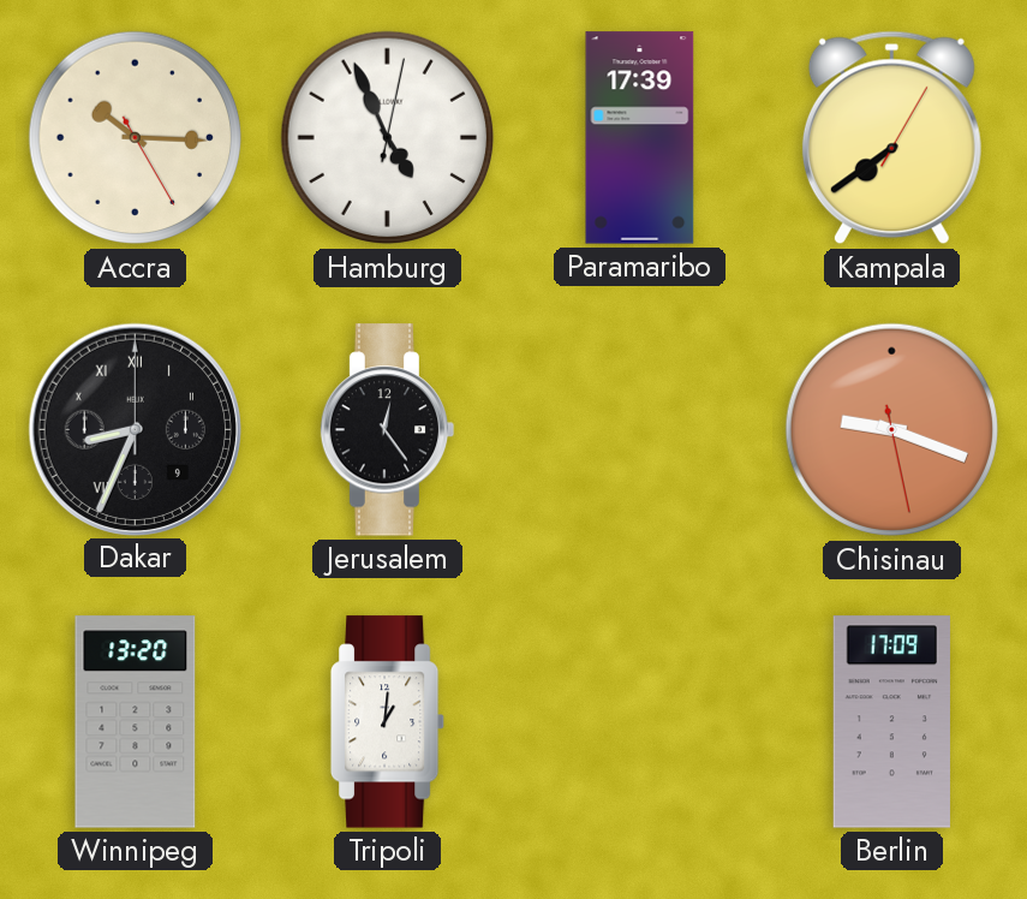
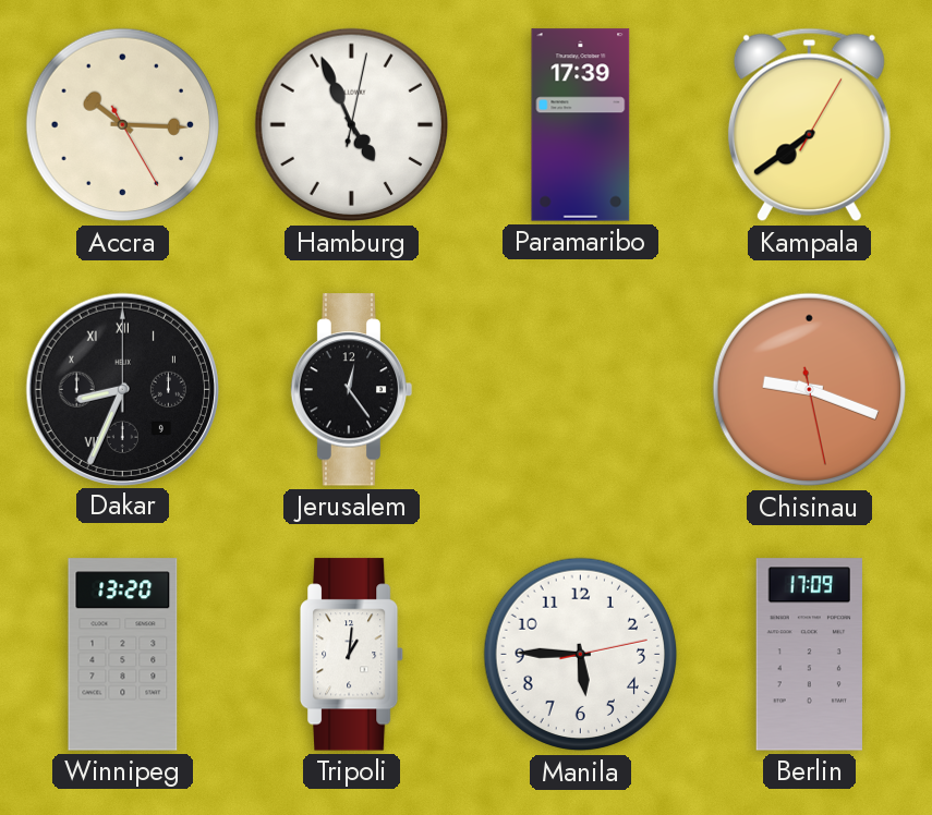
Manila: none -> 5:45 (581, 655)
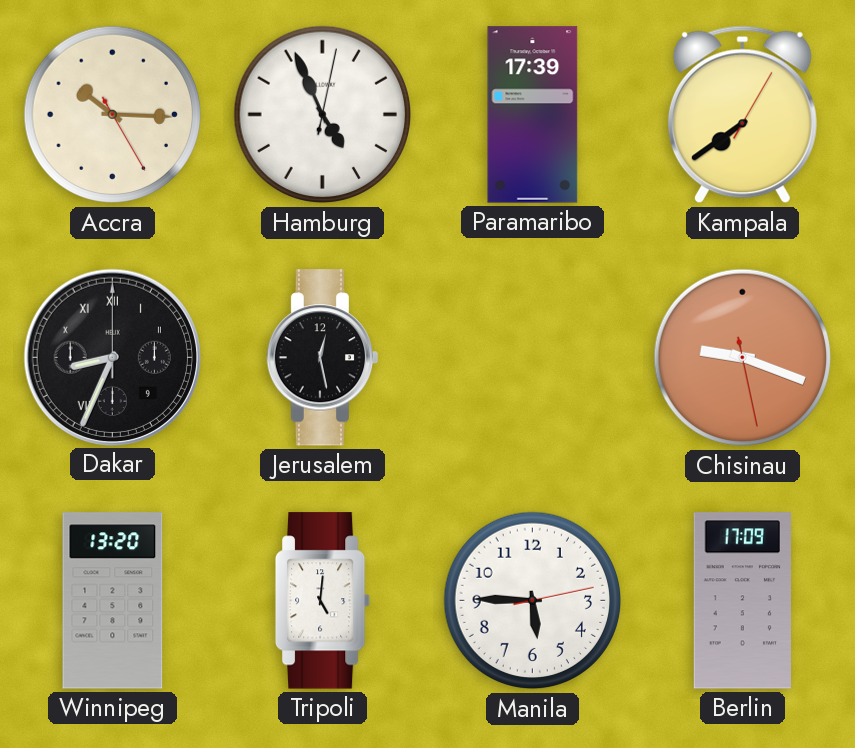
Jerusalem: 12:24 -> 12:28 (323, 358)
Tripoli: 1:01 -> 5:01 (323, 601)
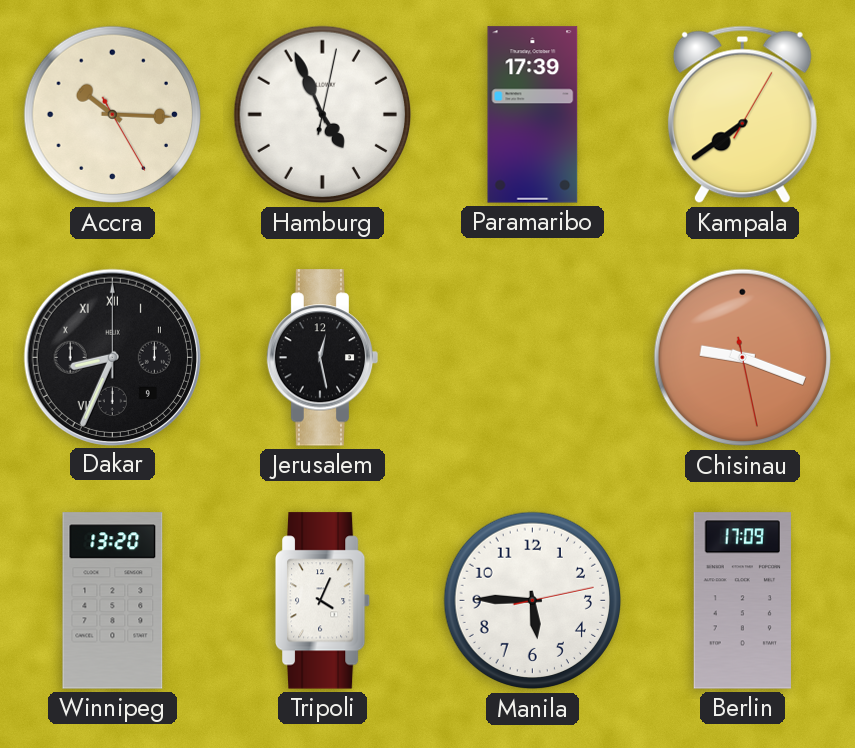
Tripoli: 5:01 -> 4:04 (323, 601)
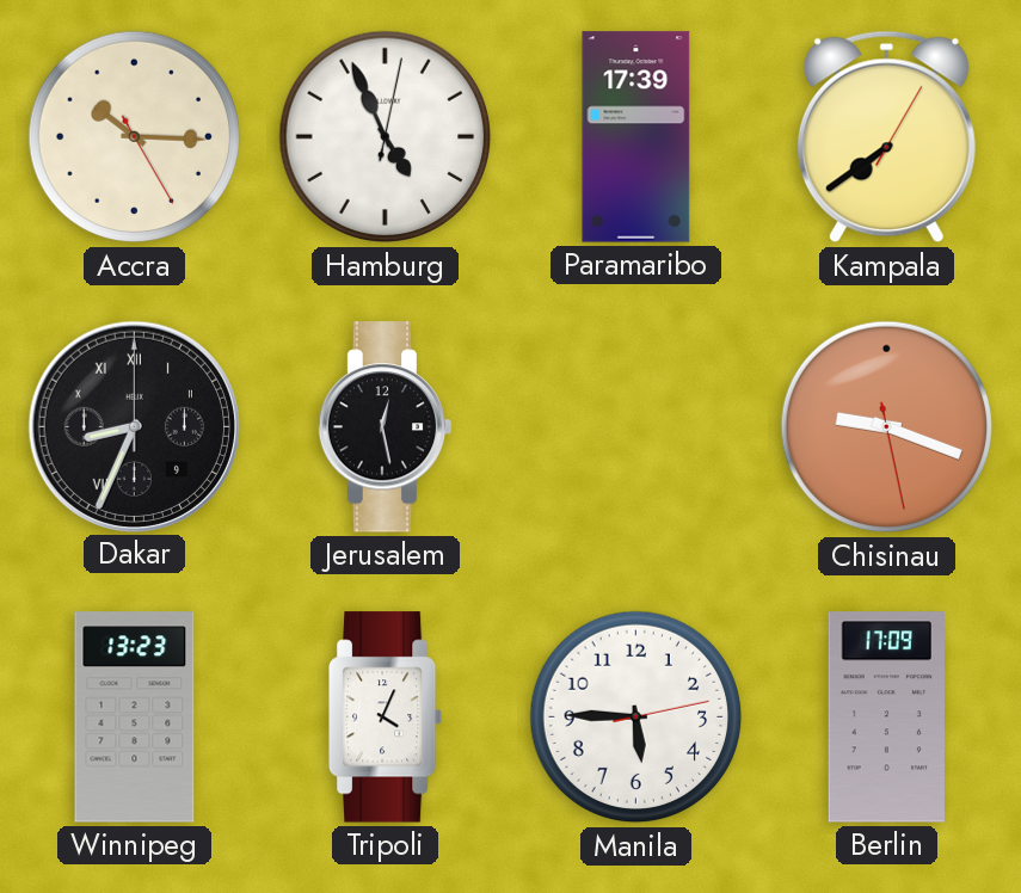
Winnipeg: 13:20 -> 13:23 (135, 718)
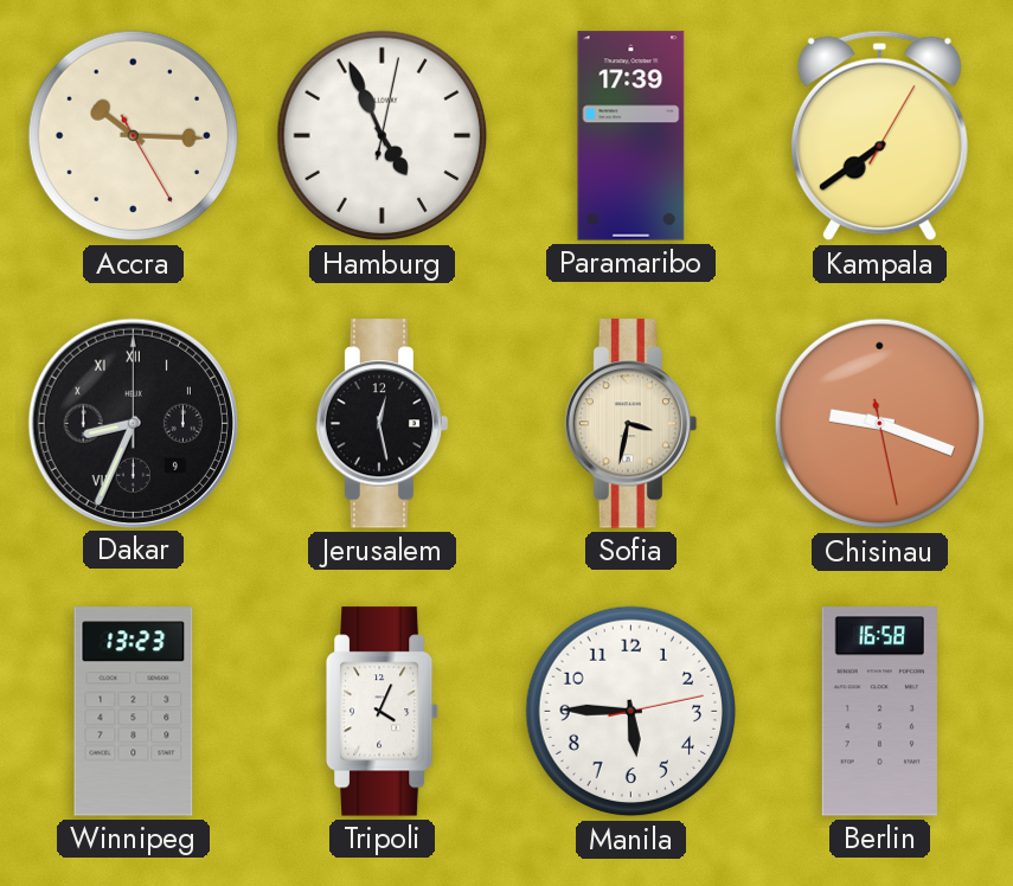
Sofia: none -> 3:32 (631, 424)
Berlin: 17:09 -> 16:58 (879, 712)
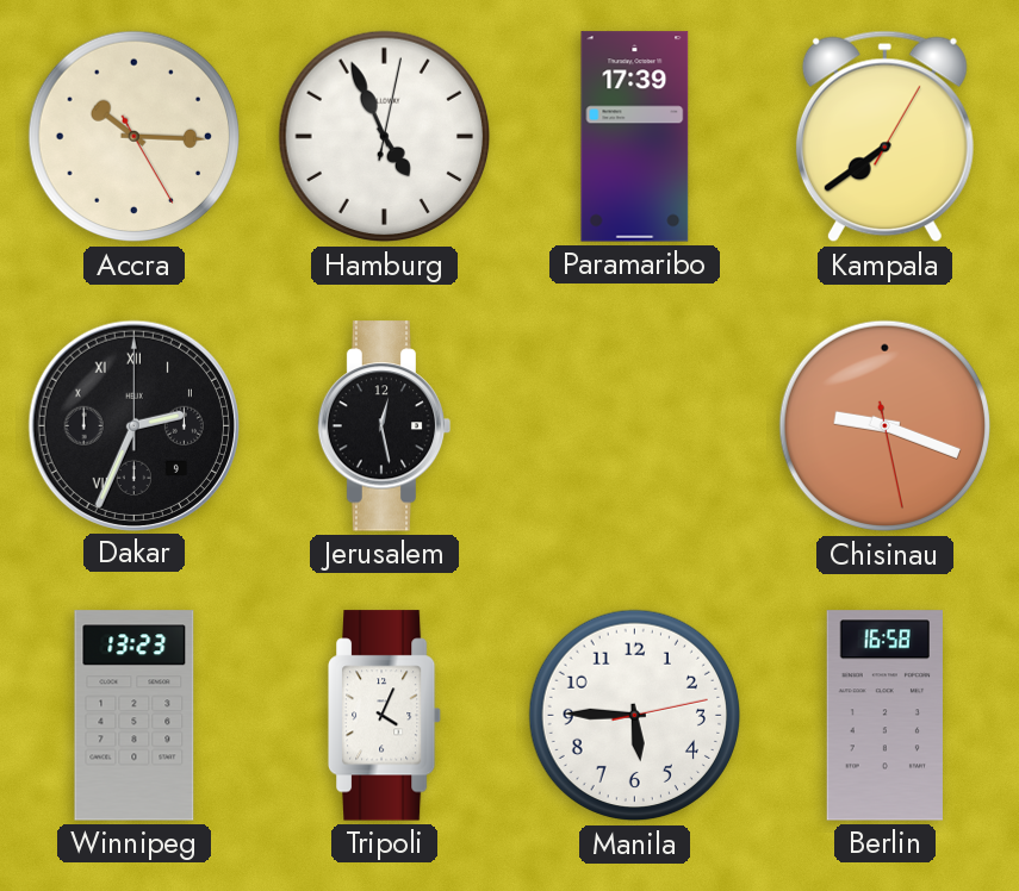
Dakar: 8:34 -> 2:34 (133, 425)
Sofia: 3:32 -> none (631, 424)
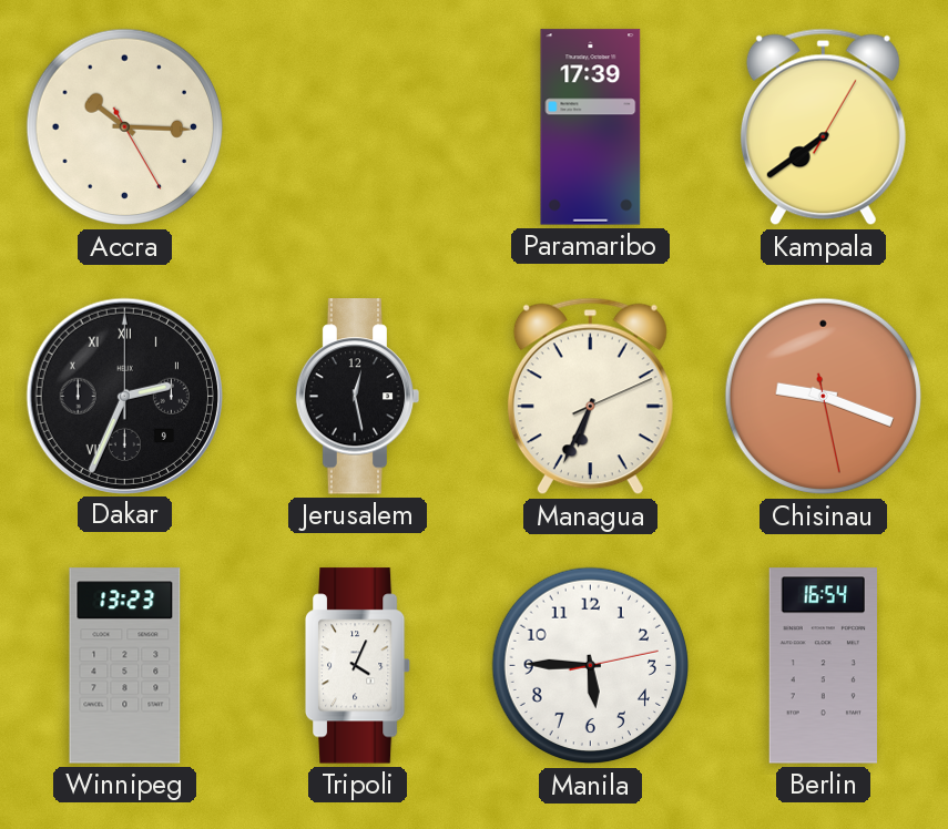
Hamburg: 4:56 -> none (385, 137)
Managua: none -> 6:34 (590, 397)
Berlin: 16:58 -> 16:54 (823, 666)
